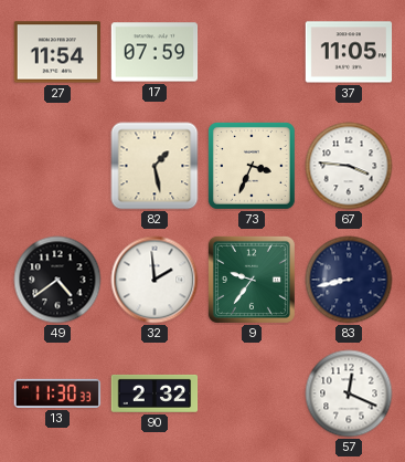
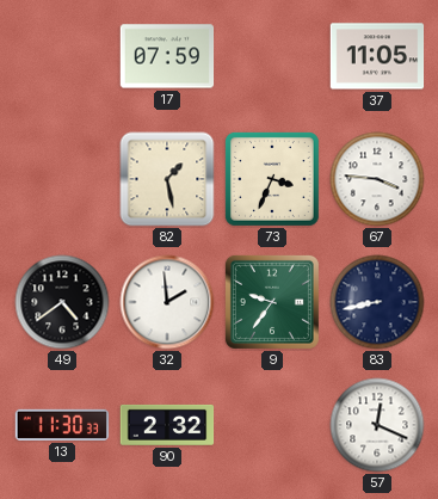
27: 11:54 -> none (57, 52)
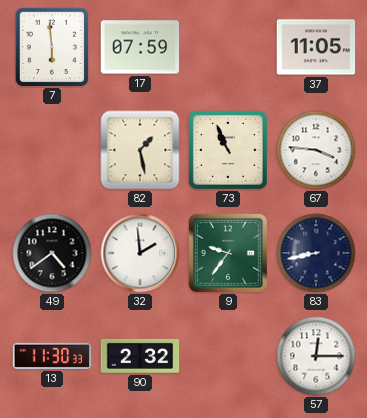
7: none -> 5:59 (52, 47)
73: 3:34 -> 10:56 (228, 150)
57: 12:19 -> 12:15 (316, 356)
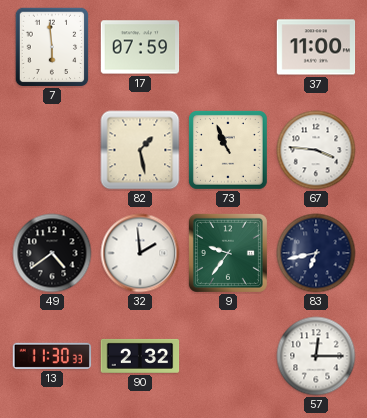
37: 11:05 -> 11:00 (316, 47)
83: 8:43 -> 6:43 (316, 253)
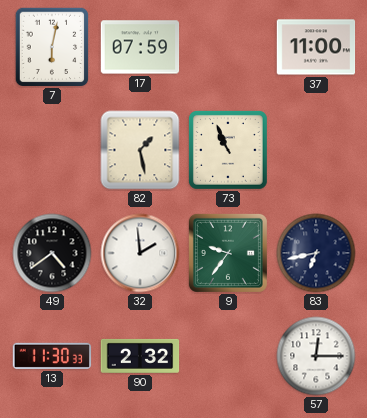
7: 5:59 -> 6:02 (52, 47)
67: 3:46 -> none (316, 150)
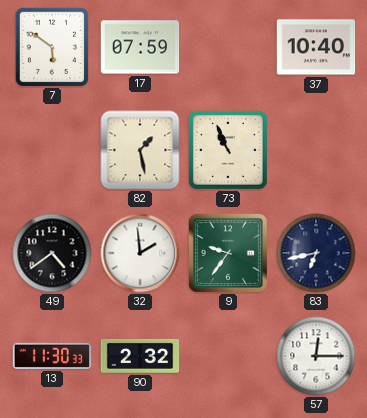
7: 6:02 -> 5:51 (52, 47)
37: 11:00 -> 10:40 (316, 47)
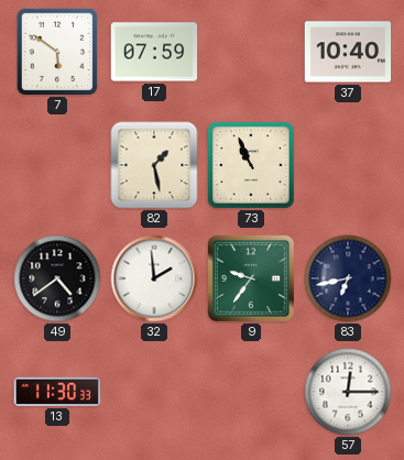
90: 2:32 -> none (140, 356)
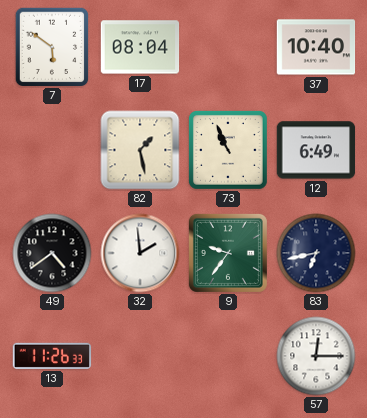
17: 07:59 -> 08:04 (140, 47)
12: none -> 6:49 (316, 150)
13: 11:30 -> 11:26 (52, 356)
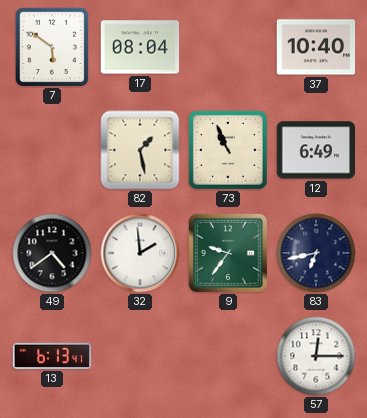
13: 11:26 -> 6:13 (52, 356)
